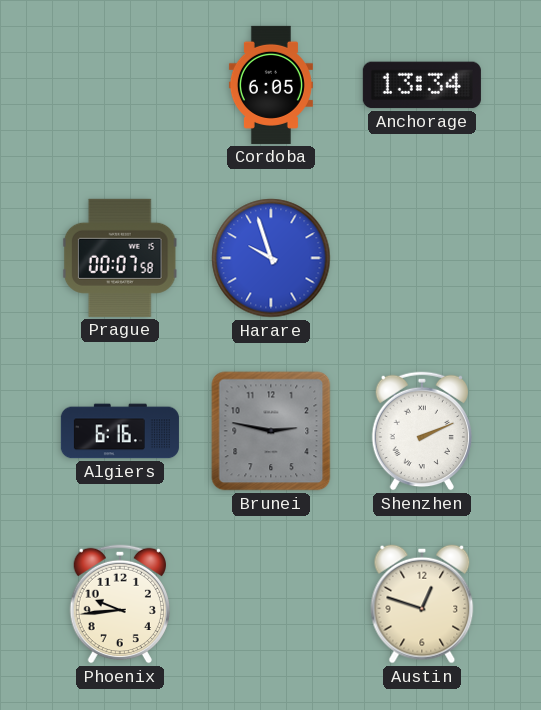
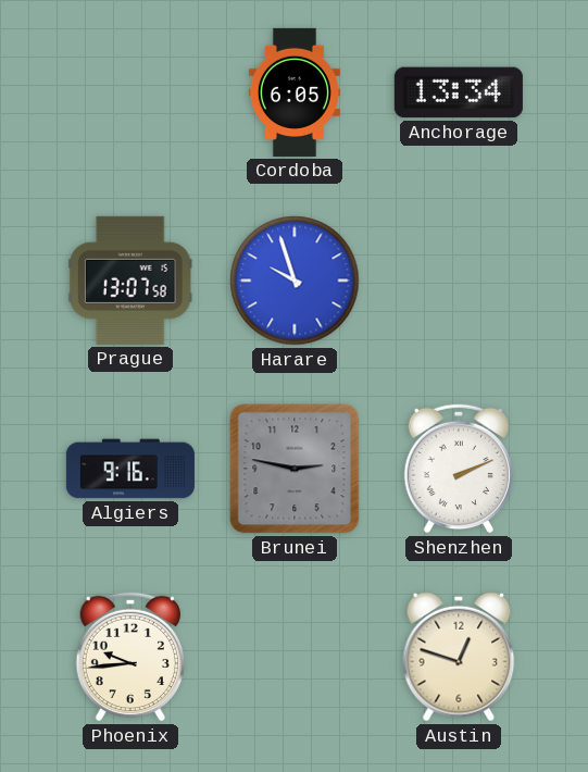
Prague: 00:07 -> 13:07 (130, 281)
Algiers: 6:16 -> 9:16 (130, 469)
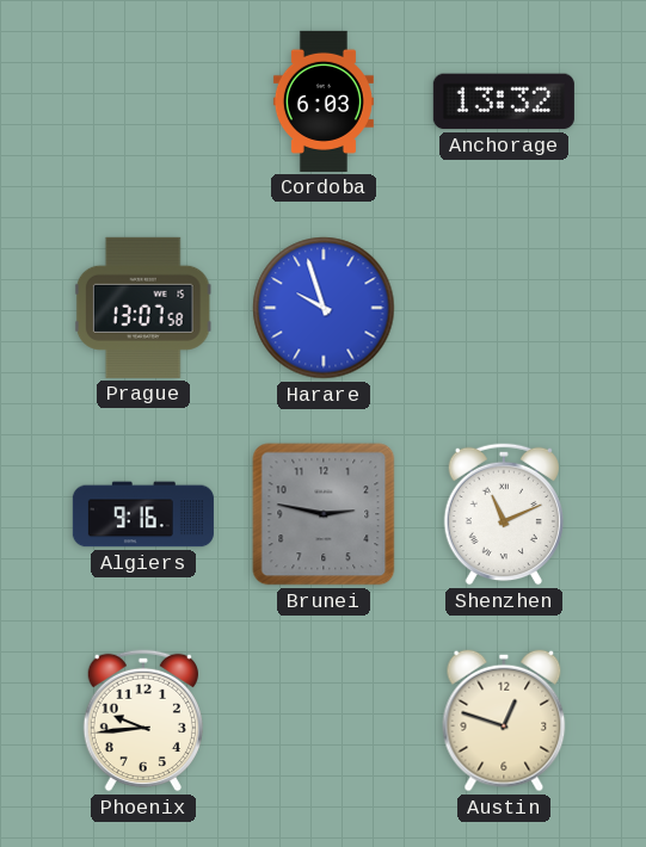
Cordoba: 6:05 -> 6:03 (324, 101)
Anchorage: 13:34 -> 13:32 (504, 101)
Shenzhen: 2:11 -> 11:11 (503, 514)
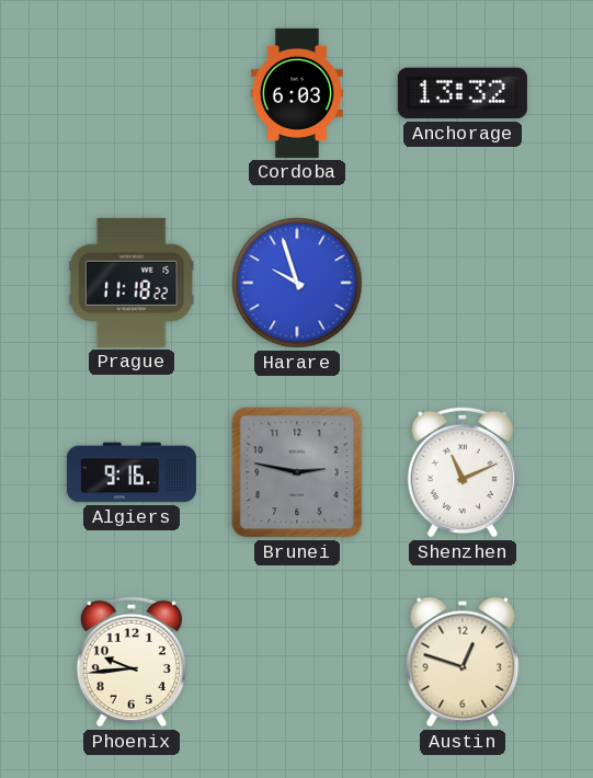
Prague: 13:07 -> 11:18 (132, 283)
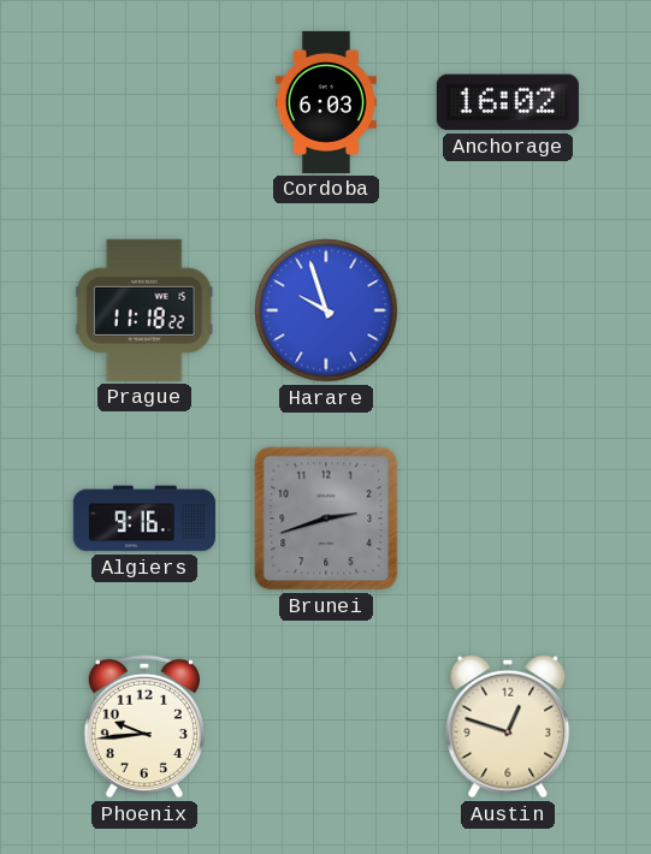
Anchorage: 13:32 -> 16:02 (508, 102)
Brunei: 2:47 -> 2:42 (326, 518)
Shenzhen: 11:11 -> none (461, 472)
